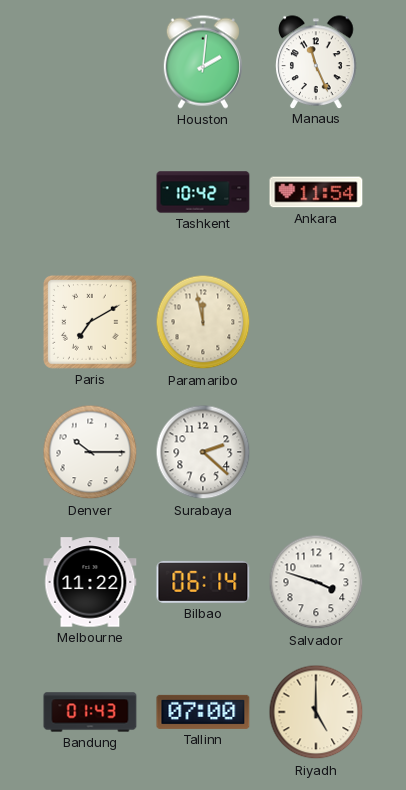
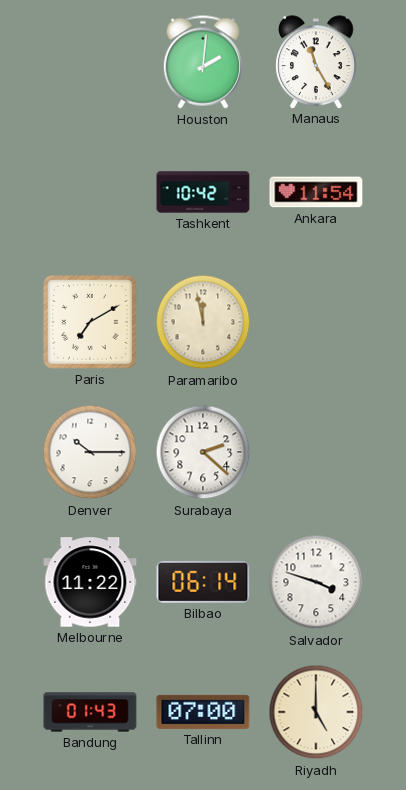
Manaus: 11:26 -> 11:25 (316, 62)
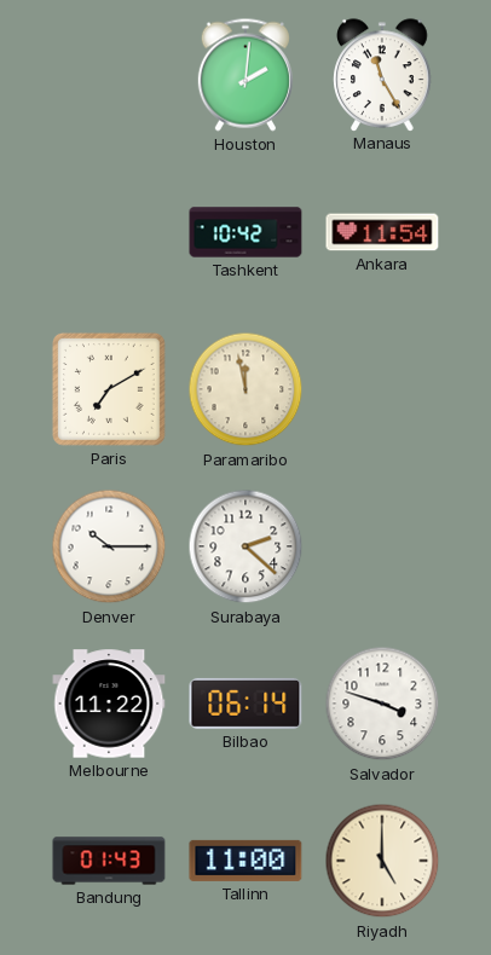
Tallinn: 07:00 -> 11:00 (245, 861)
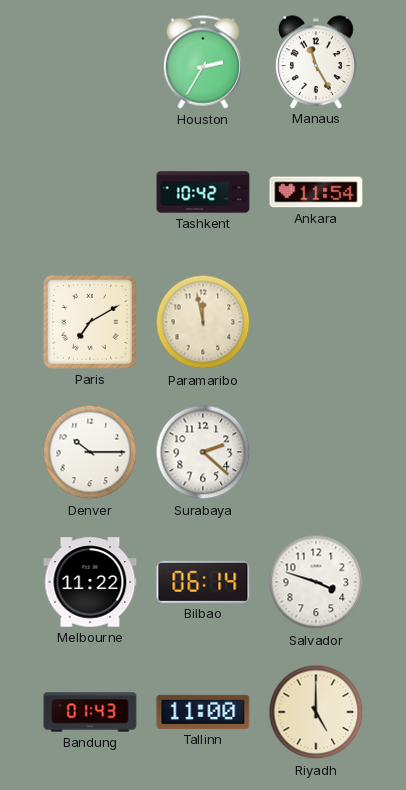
Houston: 2:01 -> 2:35 (203, 62)
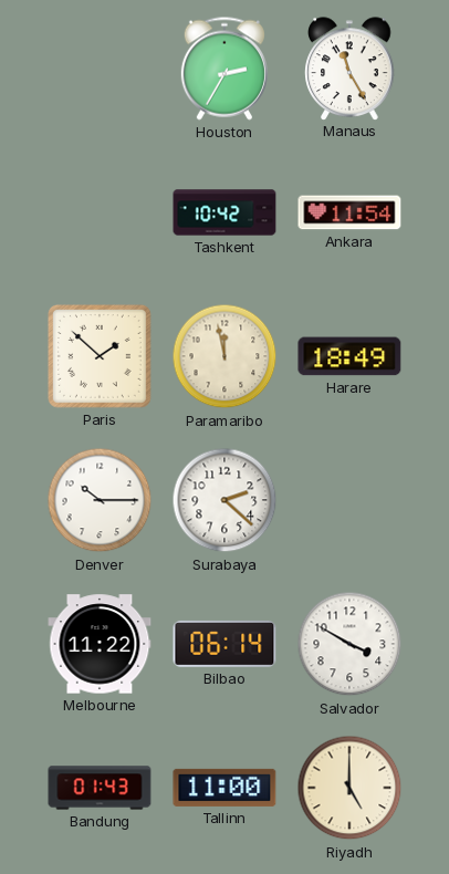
Paris: 7:10 -> 1:52 (100, 356)
Harare: none -> 18:49 (349, 356)
Salvador: 3:48 -> 3:50 (349, 644)
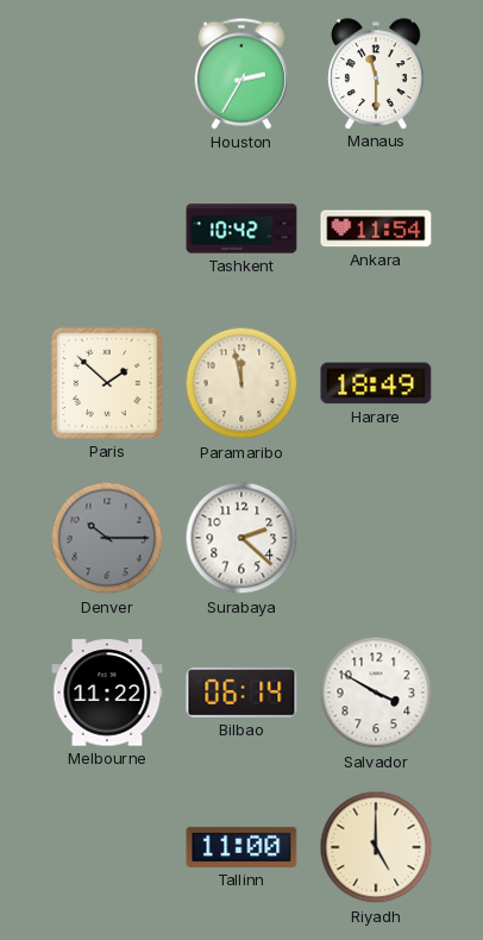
Manaus: 11:25 -> 11:30 (376, 74)
Denver dial: white -> grey (107, 538)
Bandung: 01:43 -> none (100, 788)
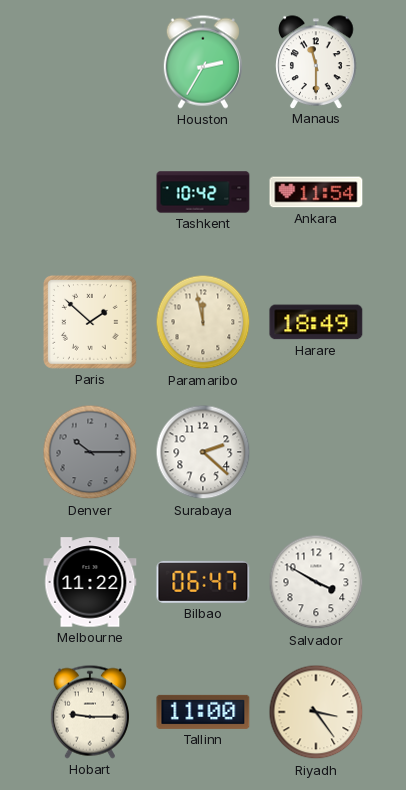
Bilbao: 06:14 -> 06:47 (203, 582)
Hobart: none -> 9:15 (90, 712)
Riyadh: 5:00 -> 3:24 (316, 712)
